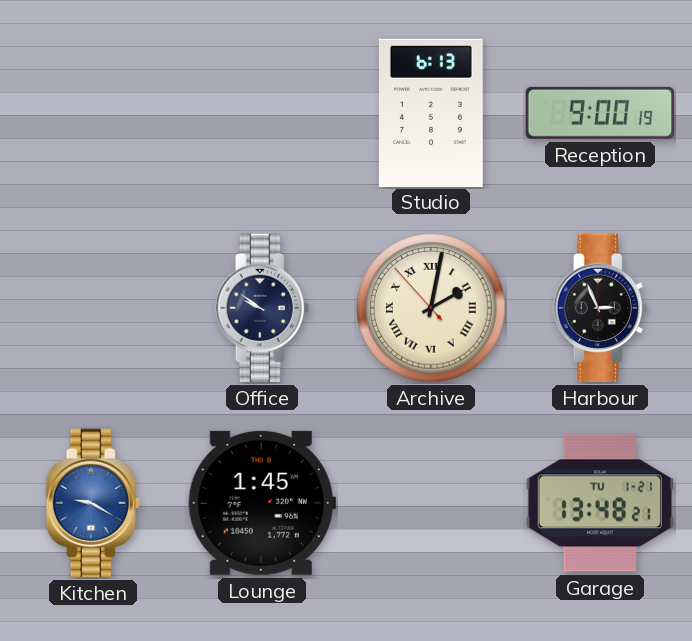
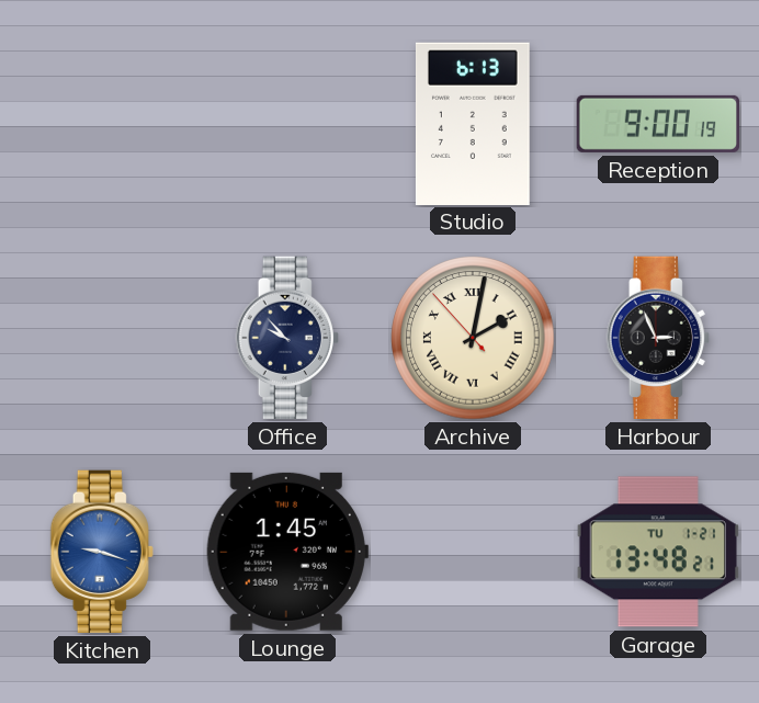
Office: 9:51 -> 9:53 (287, 338)
Kitchen: 9:20 -> 9:18 (102, 552)
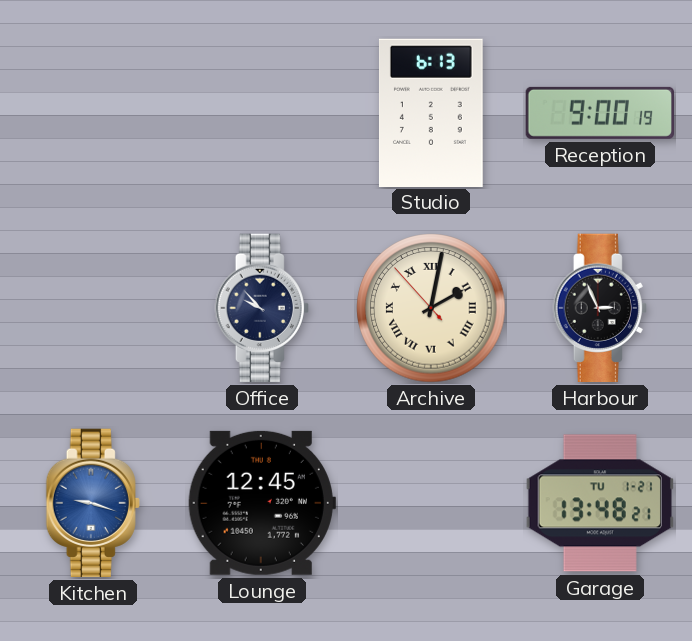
Lounge: 1:45 -> 12:45 (262, 503)
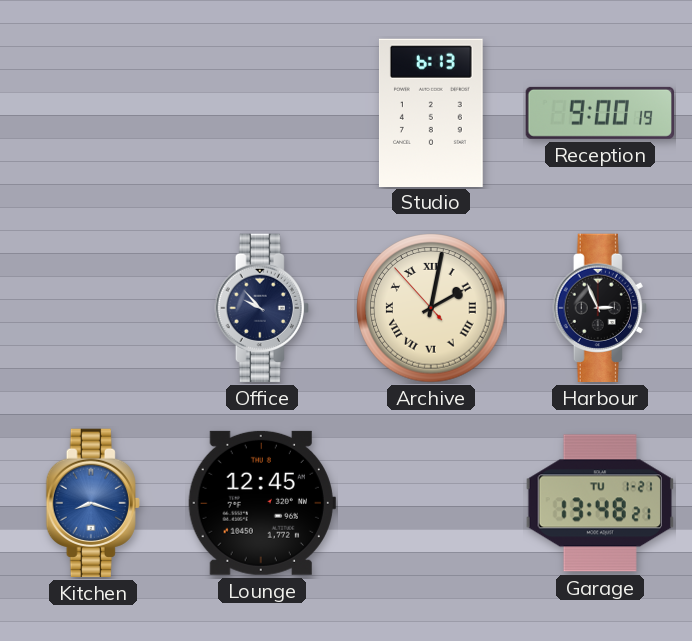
Kitchen: 9:18 -> 8:18 (93, 503)
